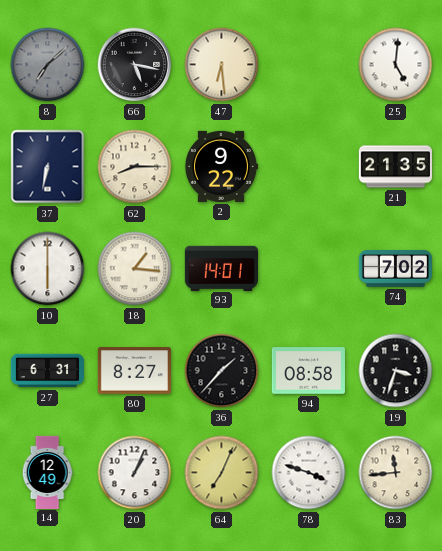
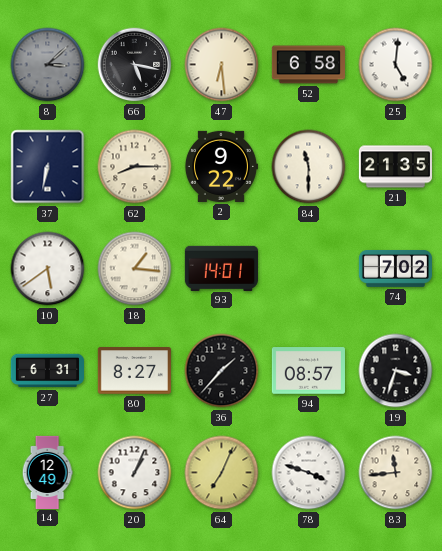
8: 7:08 -> 3:08 (48, 65)
52: none -> 6:58 (308, 65)
84: none -> 11:30 (309, 167)
10: 6:00 -> 5:39 (48, 269)
94: 08:58 -> 08:57 (308, 371)
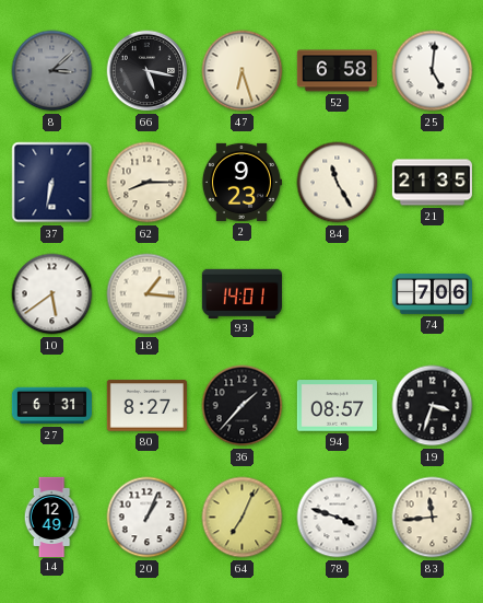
47: 6:29 -> 6:27 (243, 71)
2: 9:22 -> 9:23 (241, 182)
84: 11:30 -> 11:25 (338, 183)
74: 7:02 -> 7:06 (432, 293)
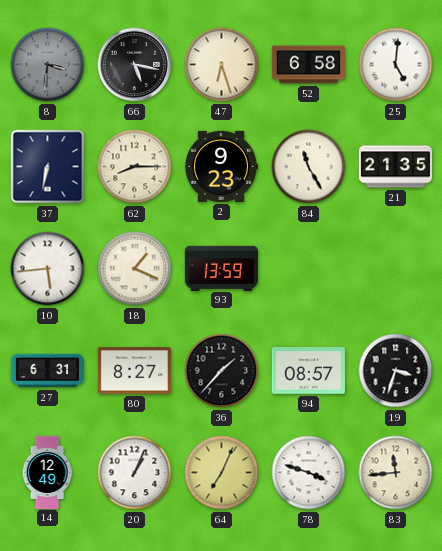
8: 3:08 -> 3:31 (48, 65)
10: 5:39 -> 5:44 (48, 269)
18: 1:16 -> 1:19 (135, 269)
93: 14:01 -> 13:59 (221, 268)
74: 7:06 -> none (432, 293)
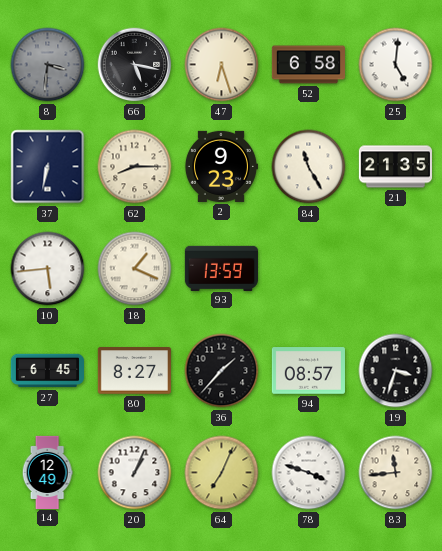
27: 6:31 -> 6:45 (47, 371)
